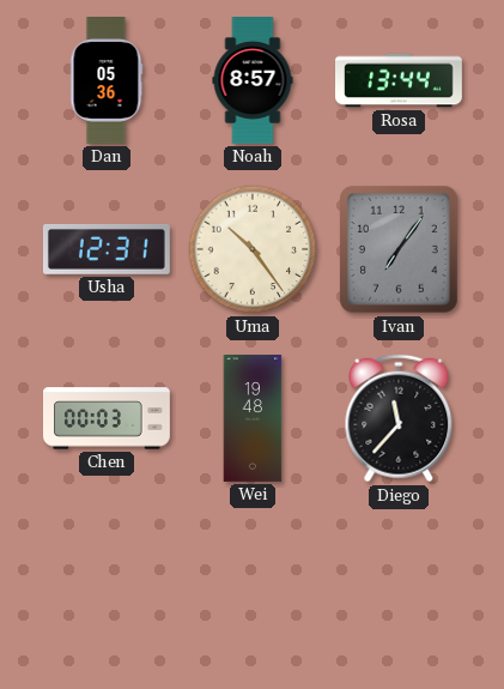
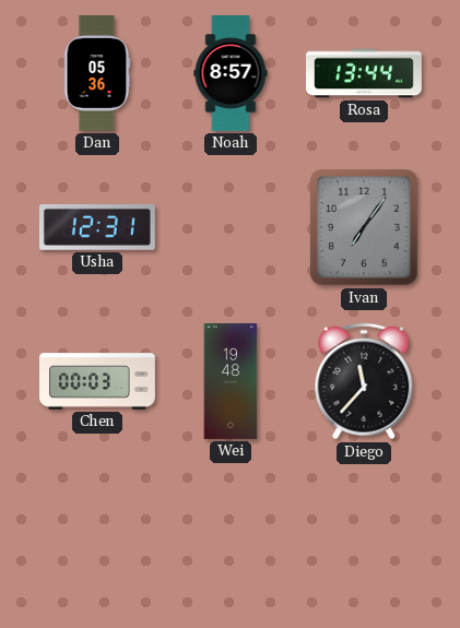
Uma: 10:24 -> none (253, 249)
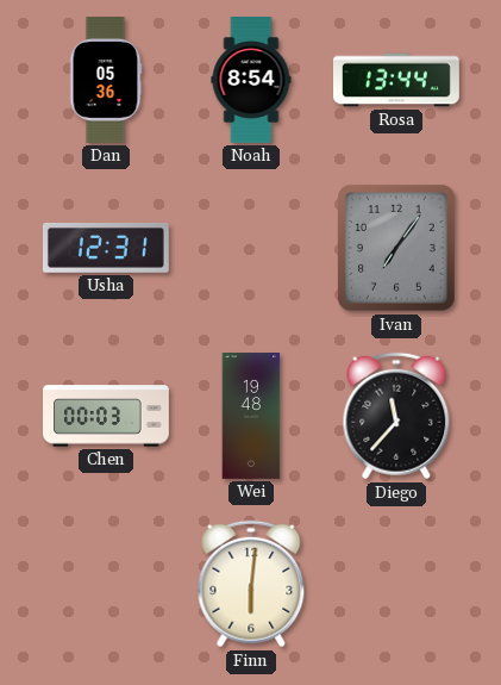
Noah: 8:57 -> 8:54 (251, 81)
Finn: none -> 6:01 (251, 584)
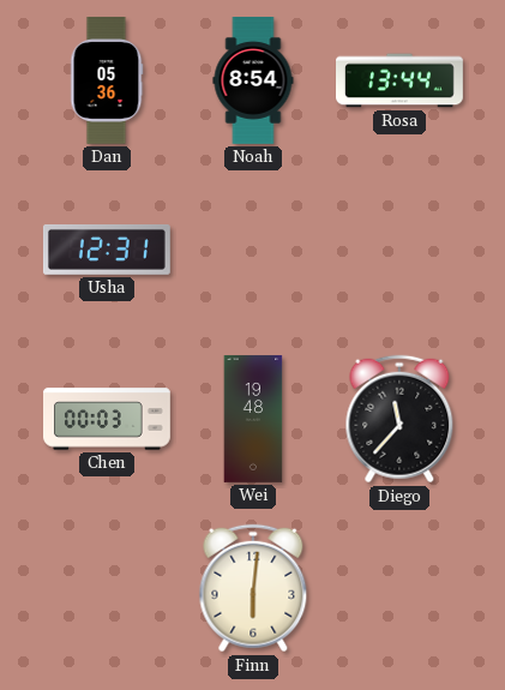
Ivan: 7:06 -> none (397, 248)
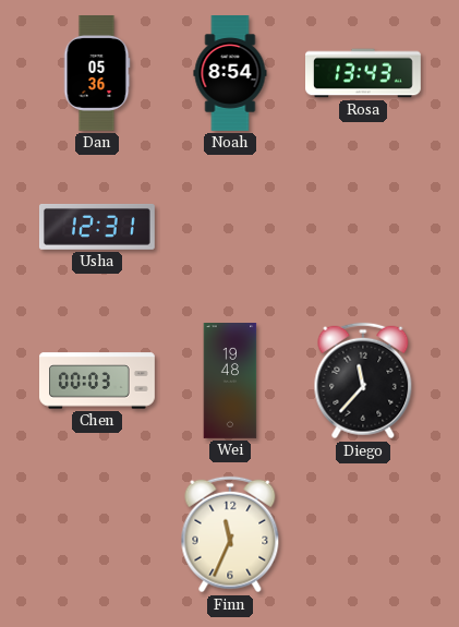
Rosa: 13:44 -> 13:43 (364, 73)
Finn: 6:01 -> 11:34 (230, 534)
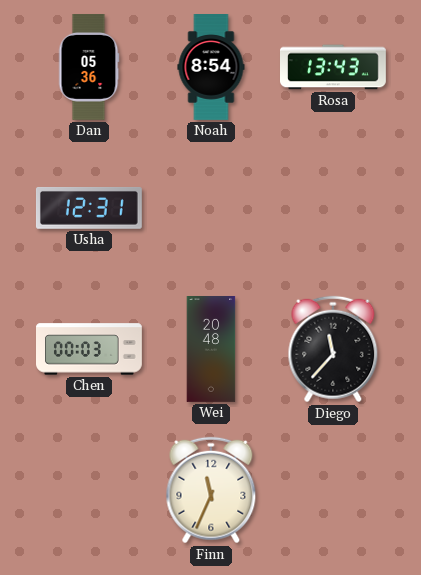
Wei: 19:48 -> 20:48 (211, 350)
